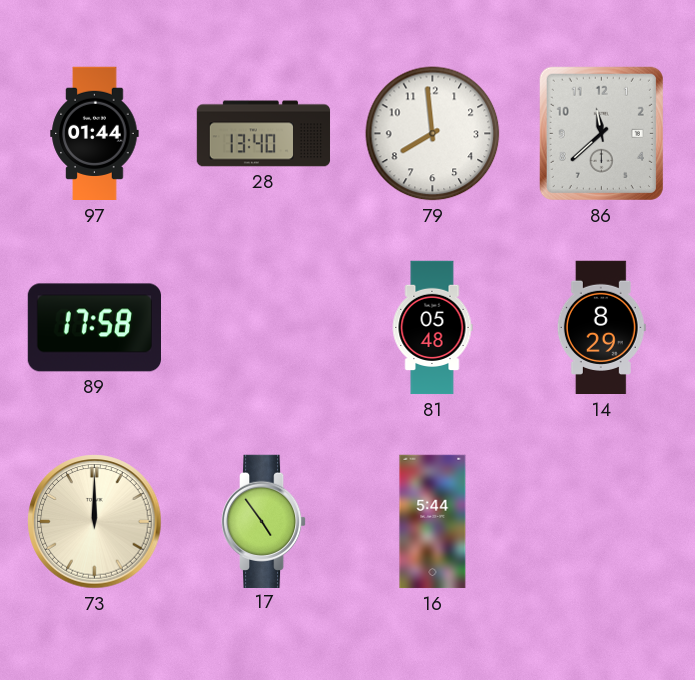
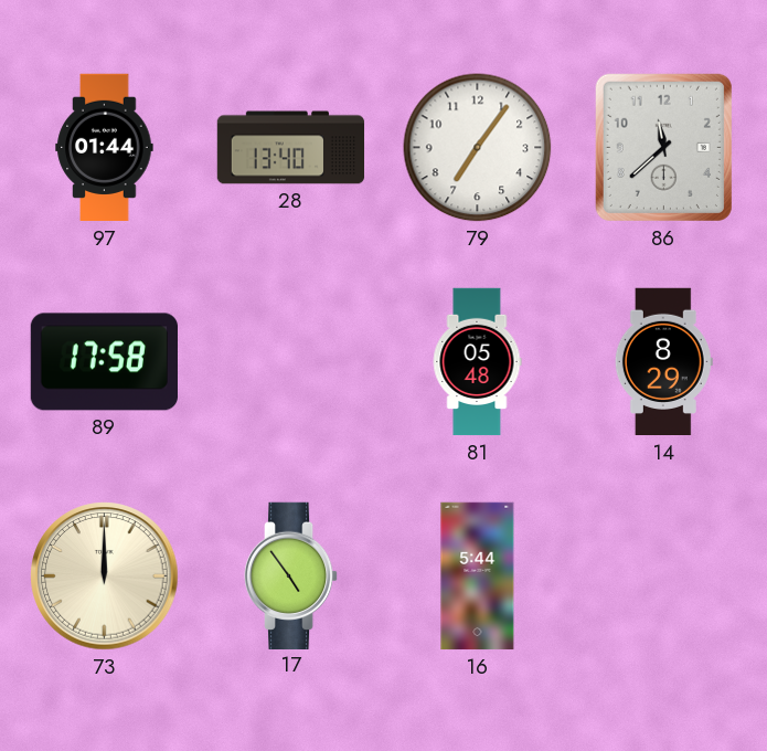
79: 7:59 -> 7:06 (478, 148)
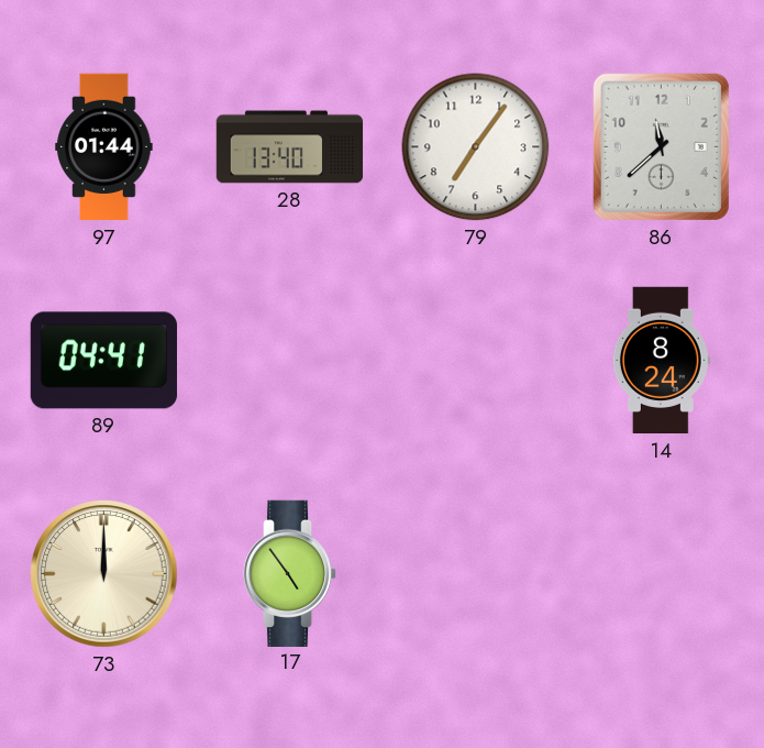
89: 17:58 -> 04:41 (103, 361)
81: 05:48 -> none (477, 362)
14: 8:29 -> 8:24 (661, 361)
16: 5:44 -> none (478, 577)
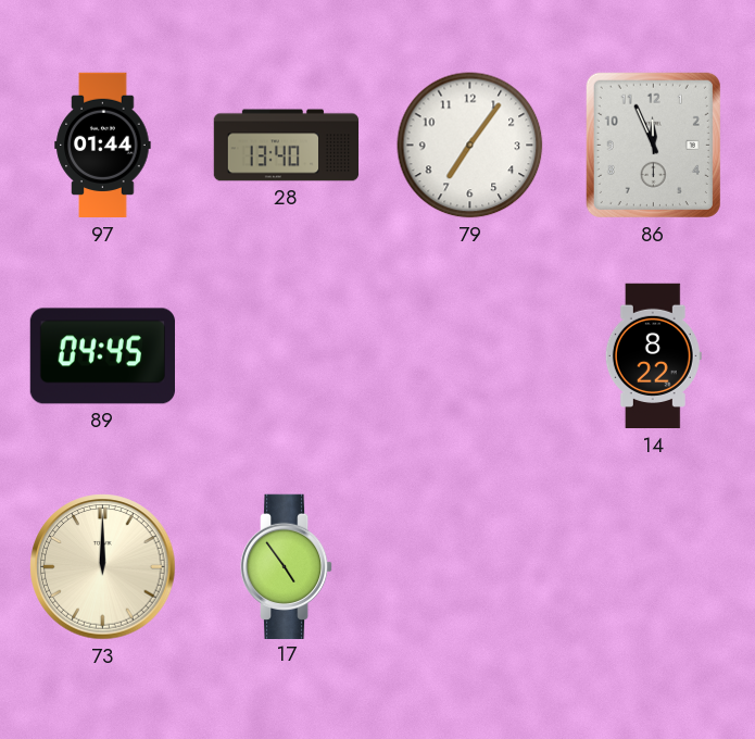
86: 11:38 -> 11:56 (653, 145)
89: 04:41 -> 04:45 (102, 356)
14: 8:24 -> 8:22 (653, 356)
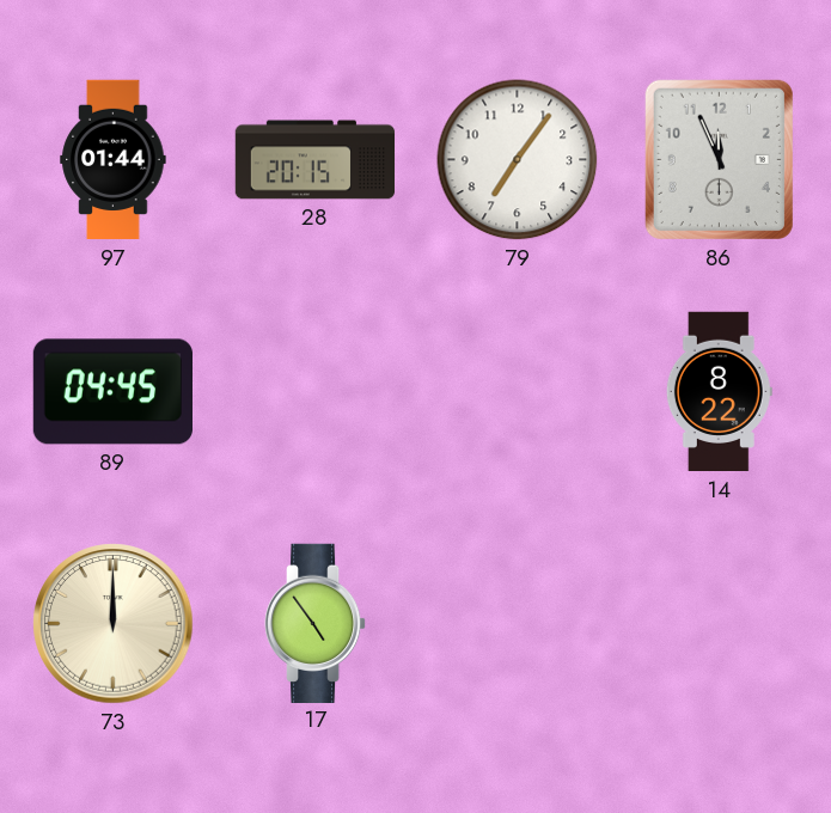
28: 13:40 -> 20:15 (316, 160)
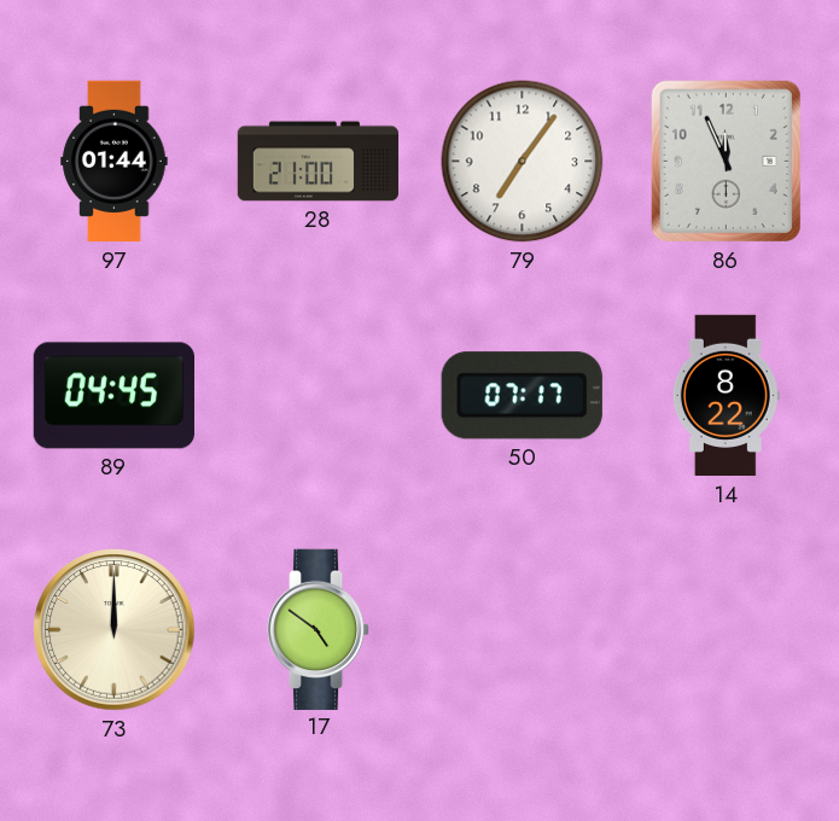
28: 20:15 -> 21:00 (319, 162)
50: none -> 07:17 (522, 396)
17: 4:54 -> 4:51 (319, 629)
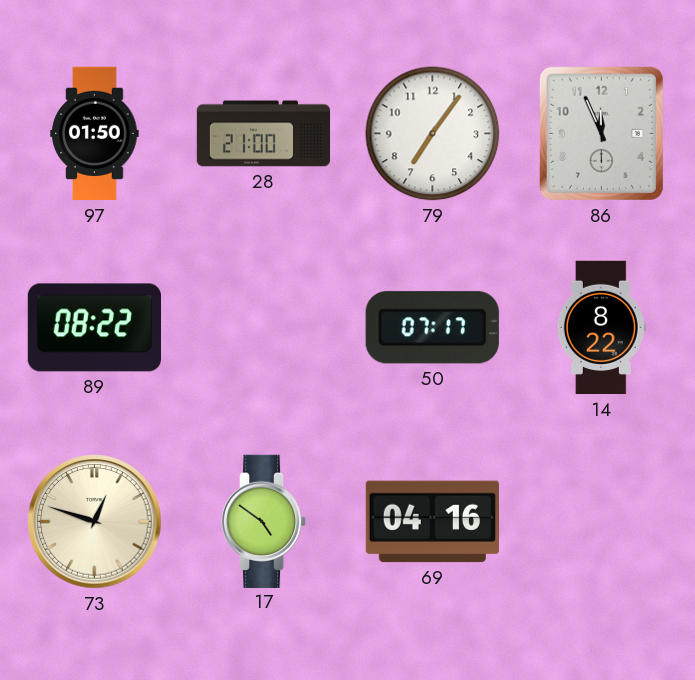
97: 01:44 -> 01:50 (95, 134)
89: 04:45 -> 08:22 (94, 328)
73: 12:00 -> 12:48 (95, 522)
69: none -> 04:16 (432, 522)
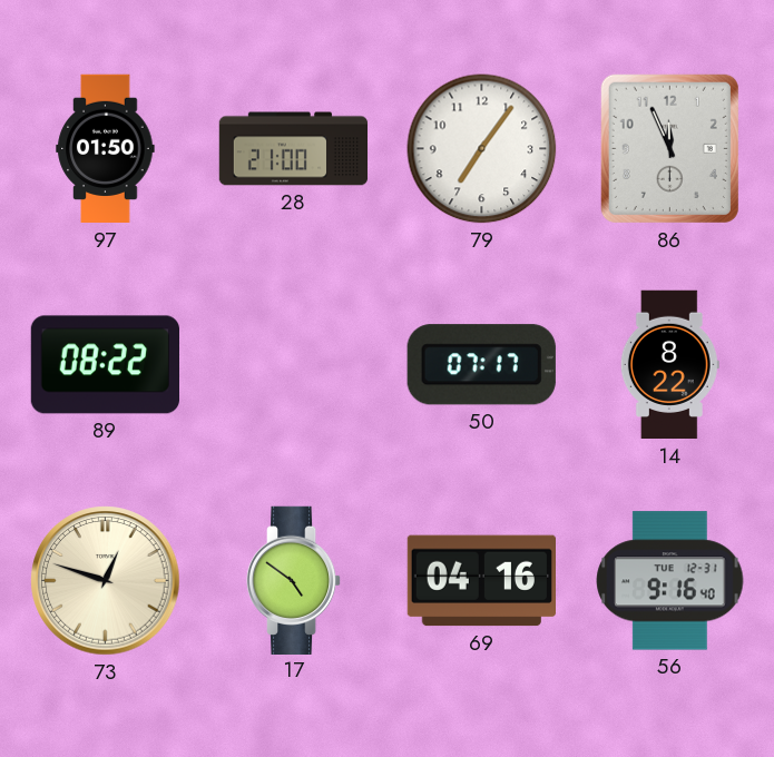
56: none -> 9:16 (670, 581)
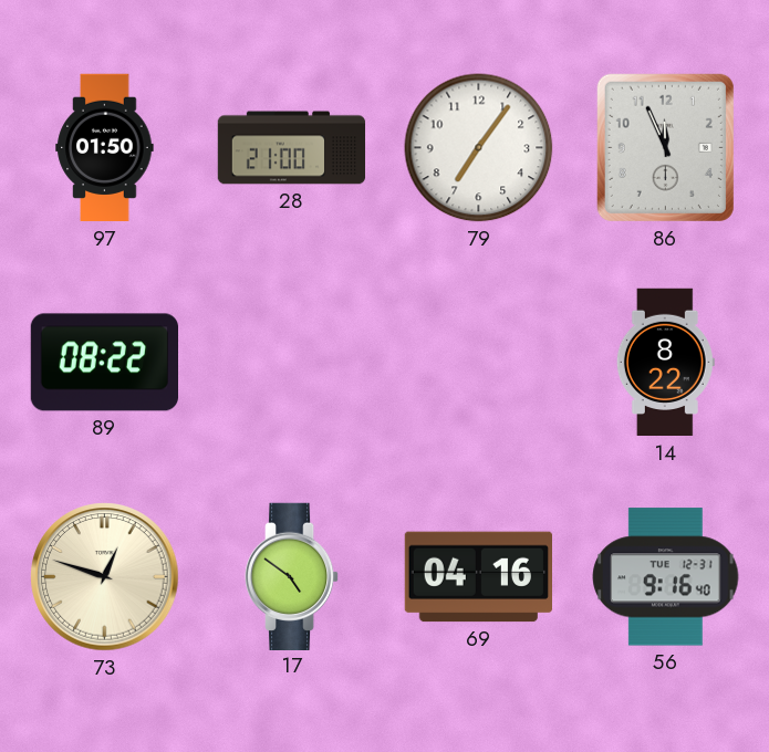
50: 07:17 -> none (481, 365)
